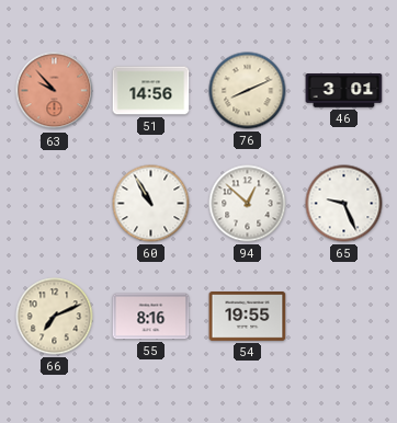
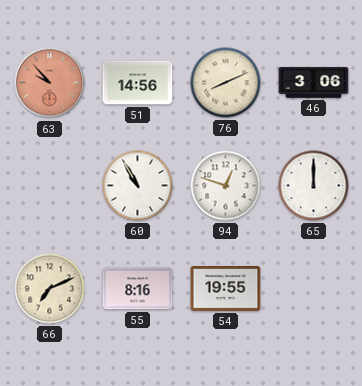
46: 3:01 -> 3:06 (314, 83)
94: 12:52 -> 12:48 (226, 186)
65: 9:26 -> 12:00 (314, 186)
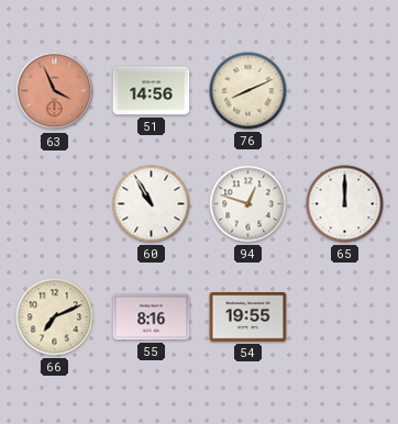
63: 9:53 -> 3:56 (55, 91)
46: 3:06 -> none (314, 83)
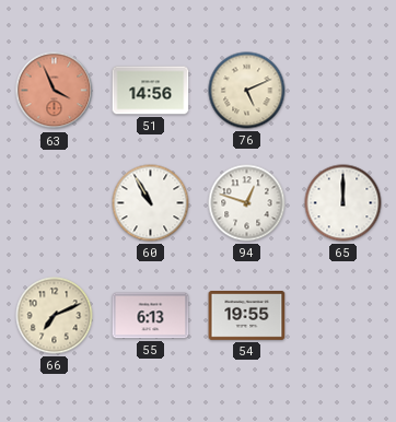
76: 8:11 -> 5:11 (247, 91)
55: 8:16 -> 6:13 (151, 316)
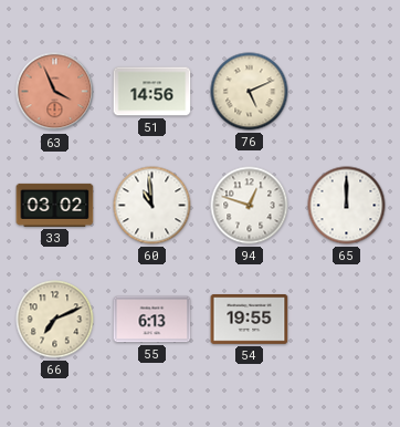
33: none -> 03:02 (55, 205)
60: 10:55 -> 10:59 (152, 206)
